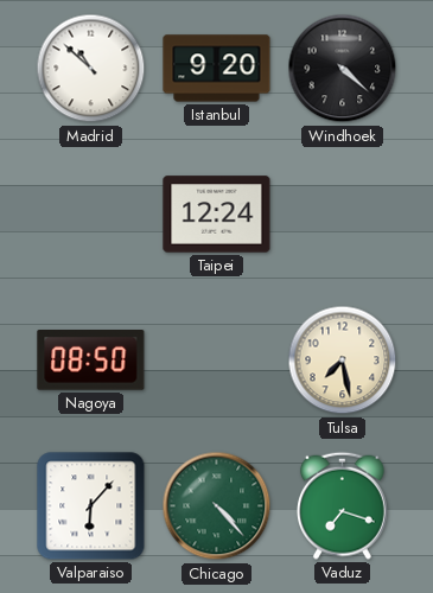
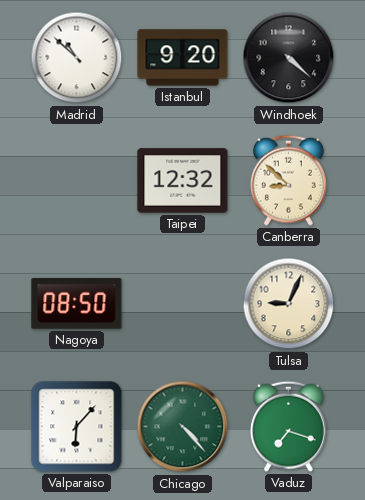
Taipei: 12:24 -> 12:32 (183, 181)
Canberra: none -> 8:52 (288, 180)
Tulsa: 7:28 -> 9:04 (289, 304)
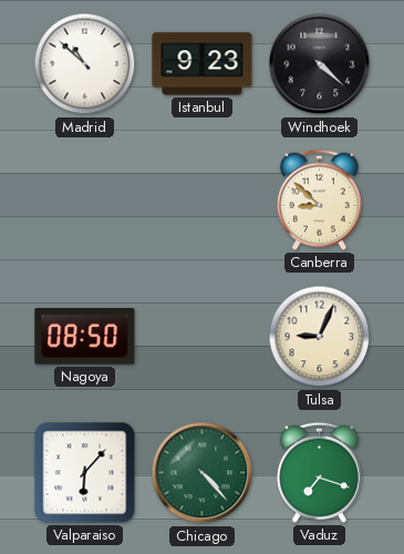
Istanbul: 9:20 -> 9:23 (203, 64)
Taipei: 12:32 -> none (183, 181)
